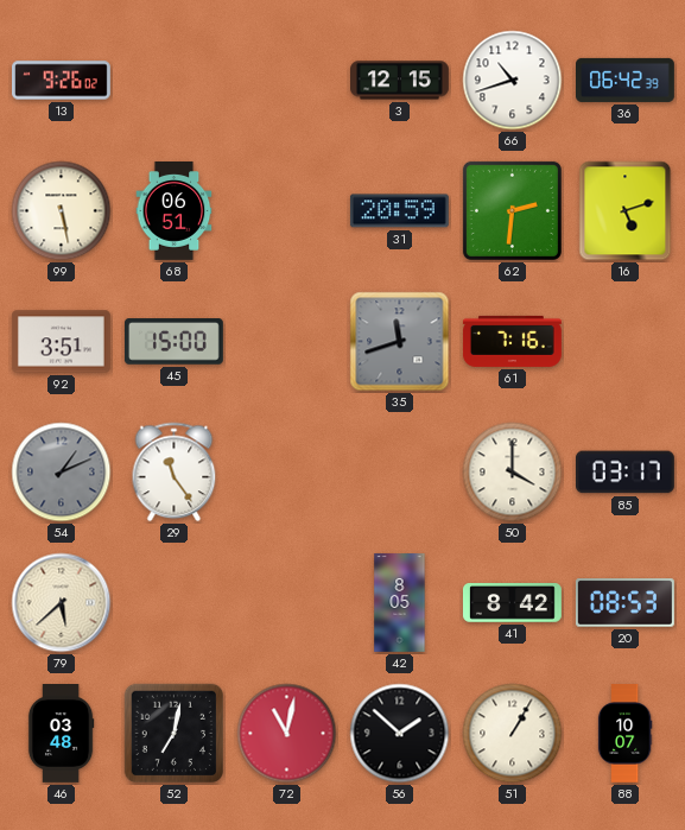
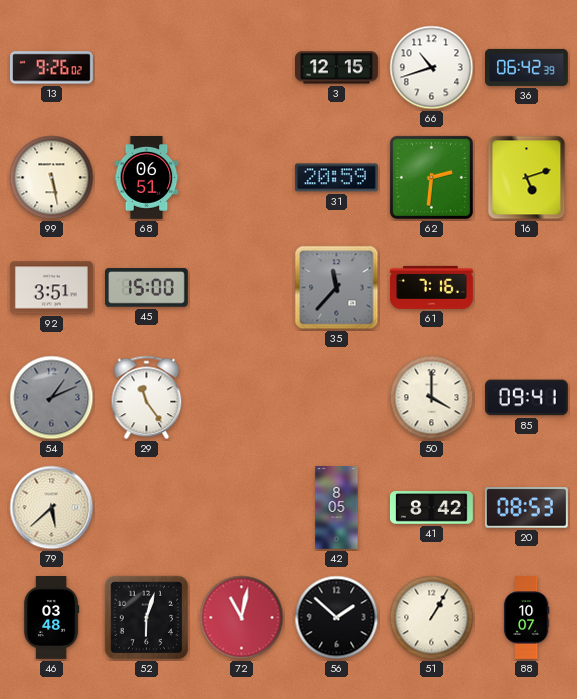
35: 11:42 -> 11:37 (337, 288)
85: 03:17 -> 09:41 (526, 398)
52: 7:02 -> 6:03 (147, 618)
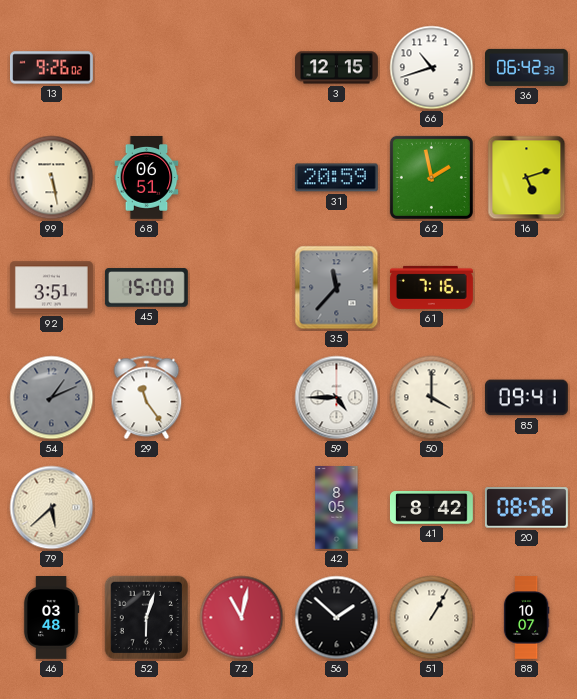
62: 2:31 -> 1:58 (431, 177)
59: none -> 4:45 (337, 398)
20: 08:53 -> 08:56 (526, 508)
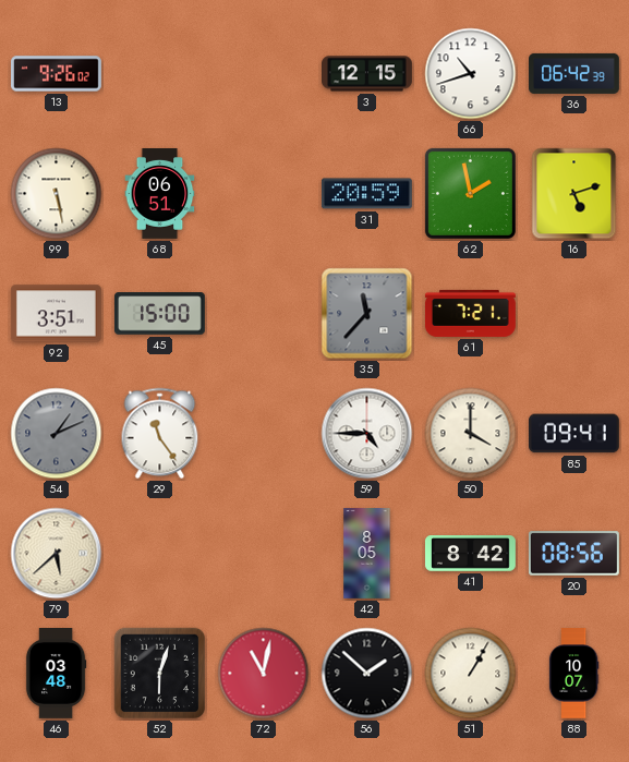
61: 7:16 -> 7:21 (470, 313)
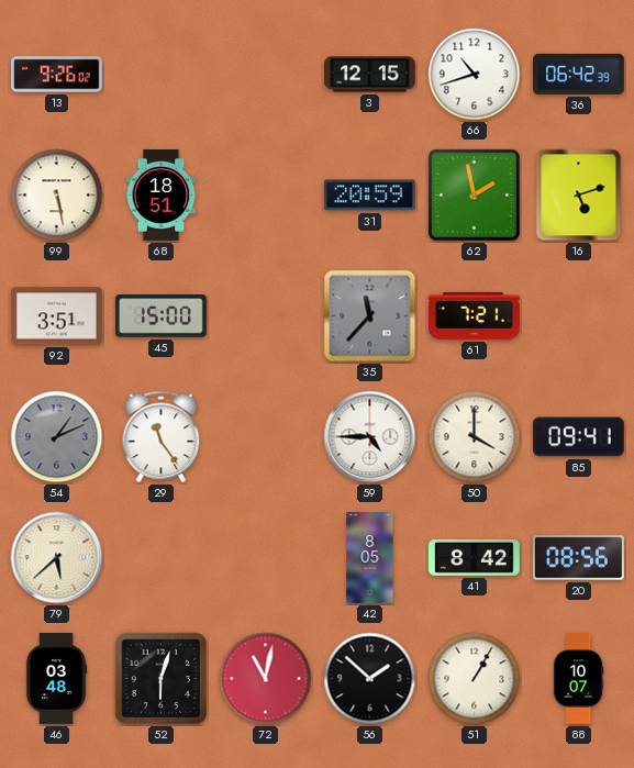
68: 06:51 -> 18:51 (162, 196)
